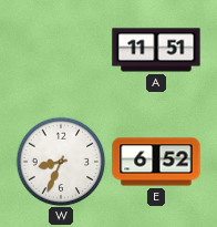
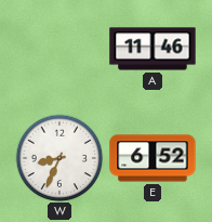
A: 11:51 -> 11:46 (153, 49)
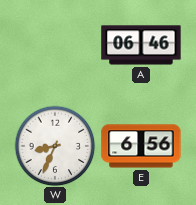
A: 11:46 -> 06:46 (141, 45)
E: 6:52 -> 6:56 (141, 146)
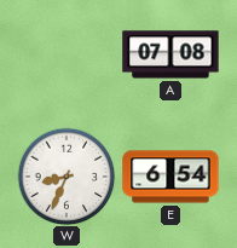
A: 06:46 -> 07:08 (170, 54)
E: 6:56 -> 6:54 (170, 177)
